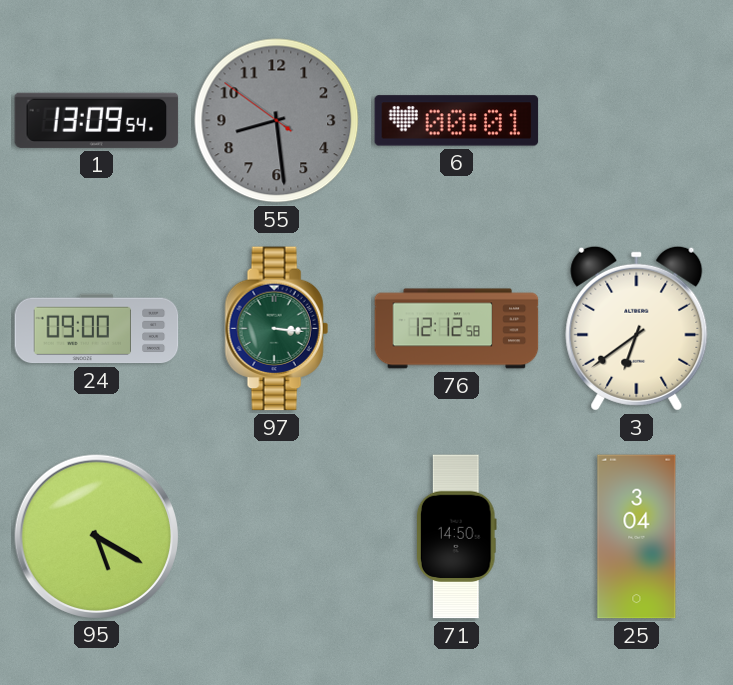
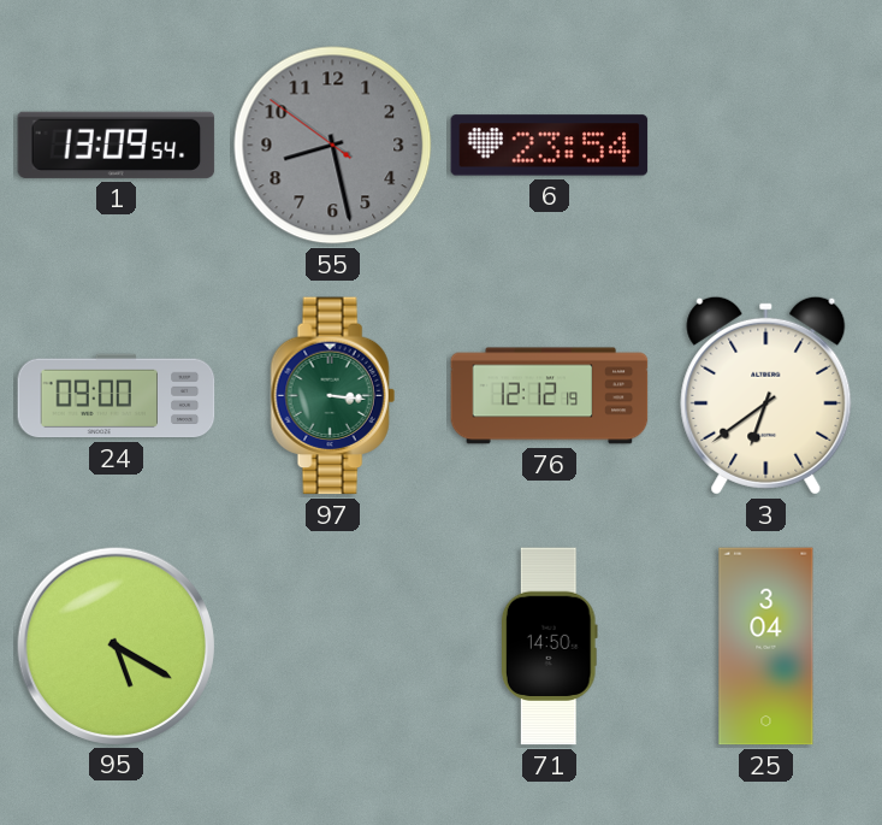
55: 8:28 -> 8:27 (333, 146)
6: 00:01 -> 23:54 (550, 146)
76: 12:12:58 -> 12:12:19 (550, 396)
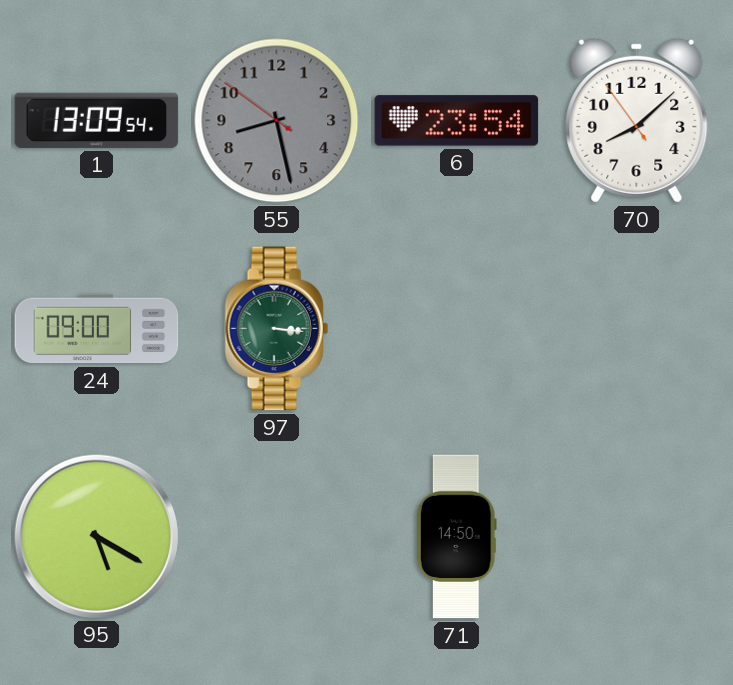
70: none -> 8:07 (637, 120)
76: 12:12 -> none (550, 396)
3: 6:39 -> none (766, 395)
25: 3:04 -> none (766, 647)
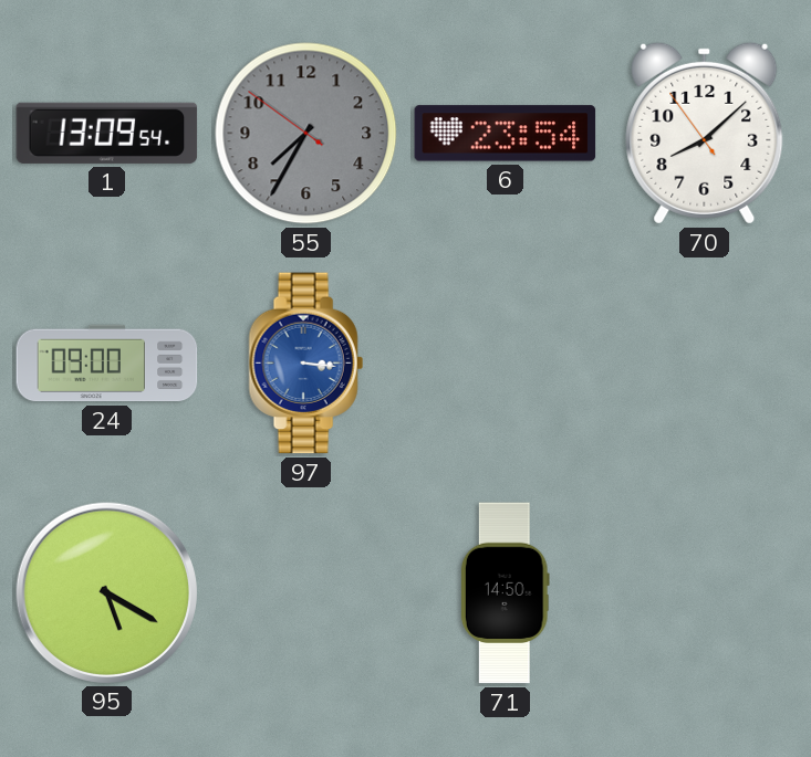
55: 8:27 -> 7:34 (306, 134)
97 dial: green -> blue (305, 364)
